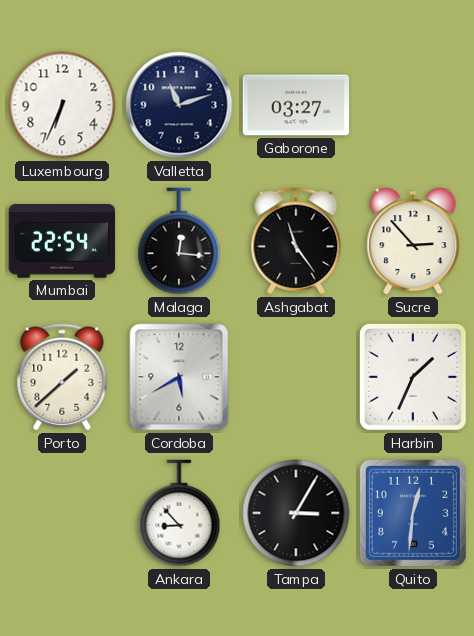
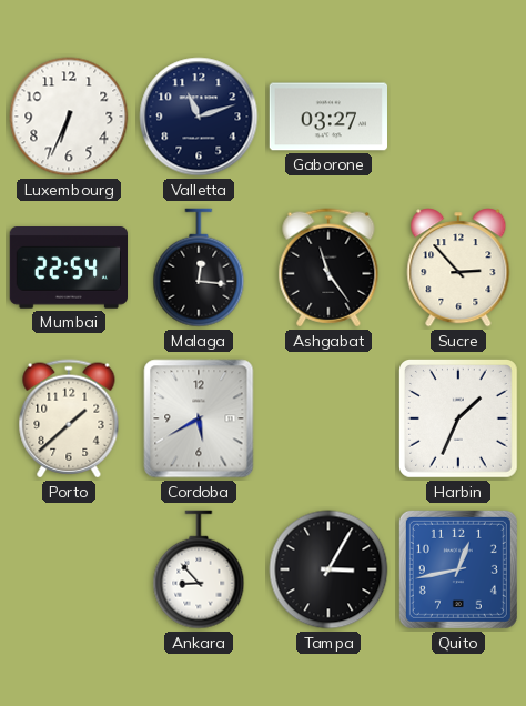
Quito: 12:31 -> 12:43 (458, 569)
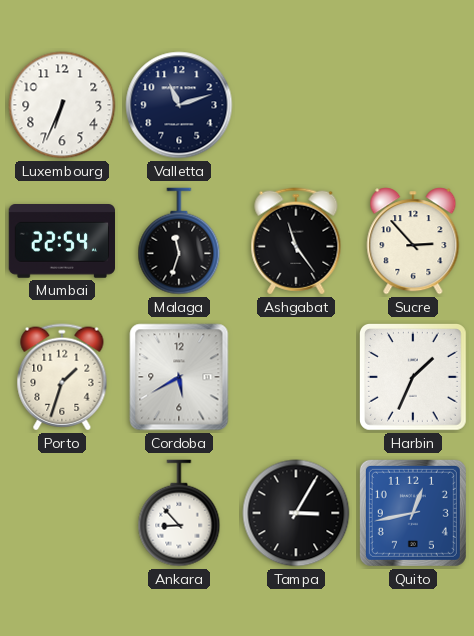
Gaborone: 03:27 -> none (327, 117)
Malaga: 12:16 -> 11:33 (179, 241)
Porto: 1:38 -> 1:33 (62, 377)
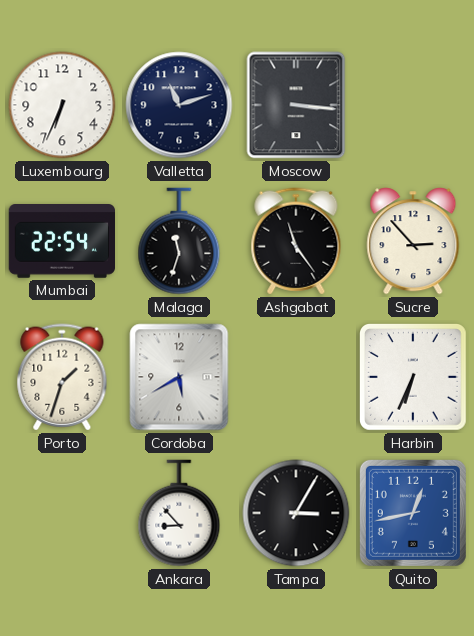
Moscow: none -> 3:16 (296, 105)
Harbin: 1:34 -> 6:34 (414, 378)
